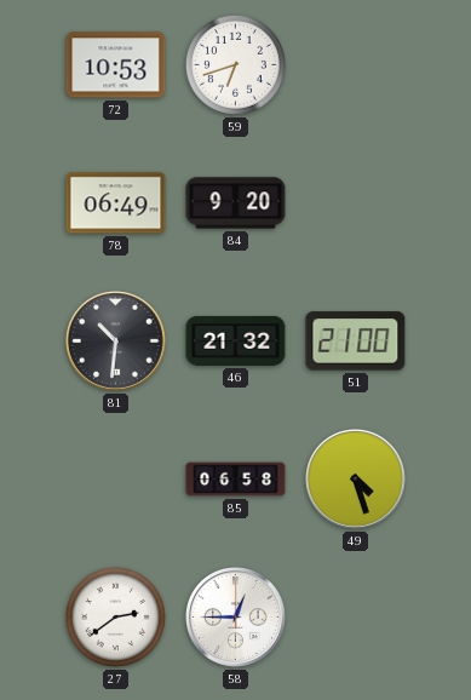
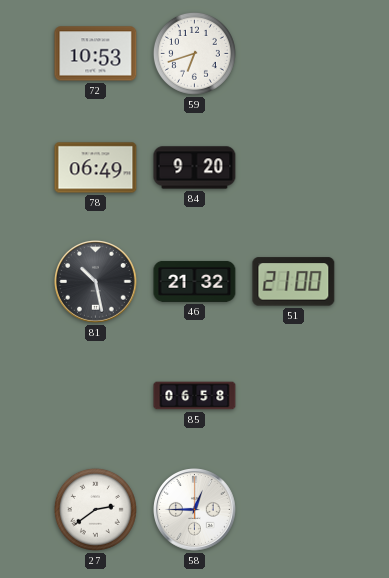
81: 10:31 -> 10:28 (96, 282)
49: 4:27 -> none (356, 480)
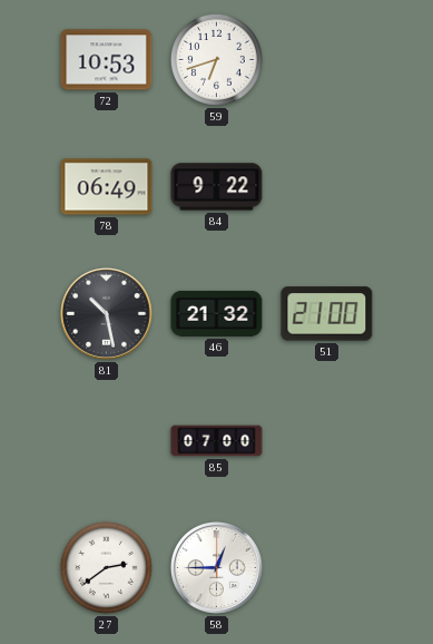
84: 9:20 -> 9:22 (217, 187)
85: 06:58 -> 07:00 (217, 441)
